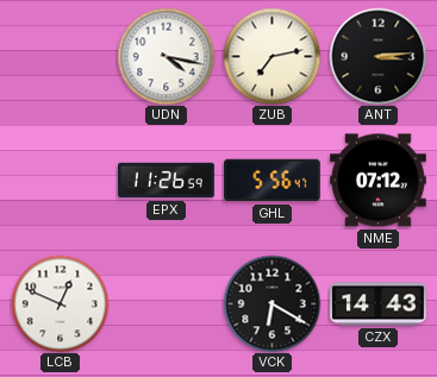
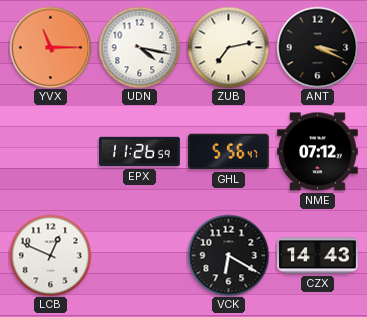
YVX: none -> 11:15 (50, 47)
ANT: 3:14 -> 3:19 (317, 47)
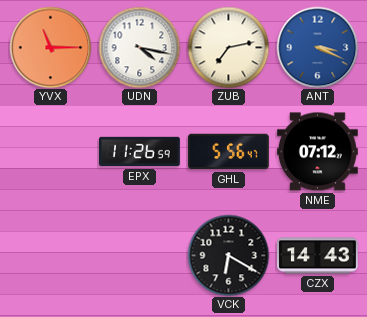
ANT dial: black -> blue (317, 47)
LCB: 12:49 -> none (50, 255)
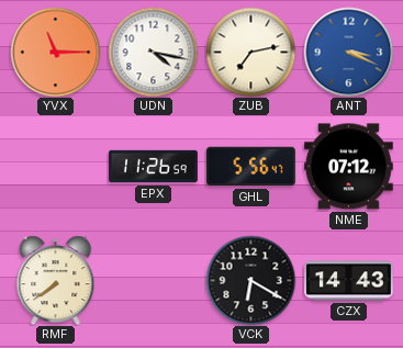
RMF: none -> 7:39 (56, 280)
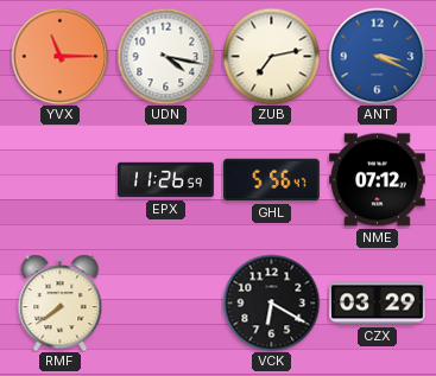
CZX: 14:43 -> 03:29 (378, 304)
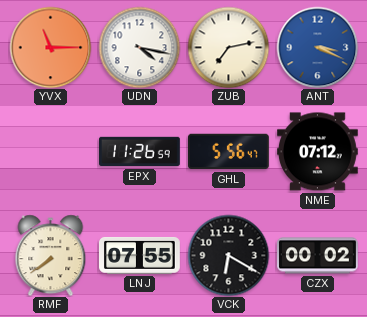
LNJ: none -> 07:55 (140, 255)
CZX: 03:29 -> 00:02 (318, 256)
